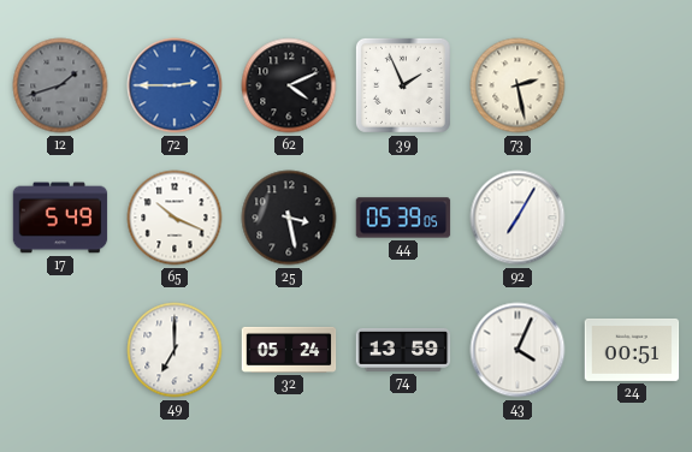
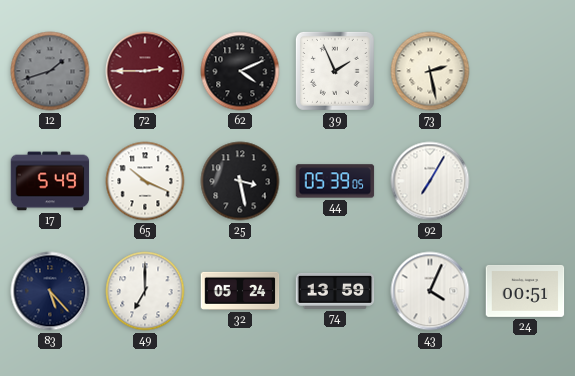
72 dial: blue -> burgundy (145, 71)
83: none -> 5:23 (50, 291)
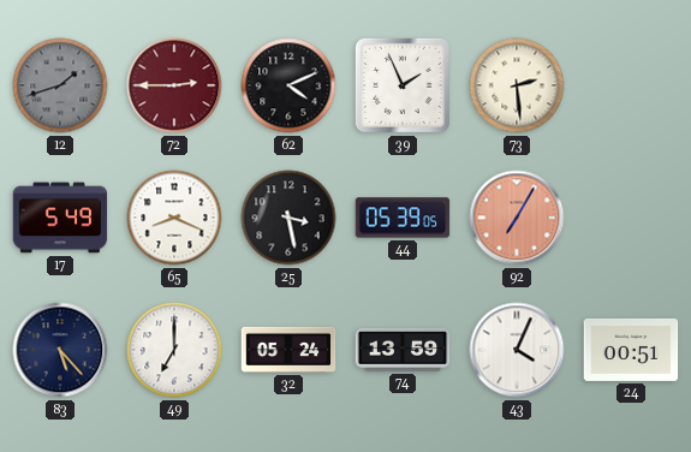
73: 2:28 -> 2:29 (517, 85)
65: 10:19 -> 8:19 (174, 218)
92 dial: white -> salmon (517, 218)
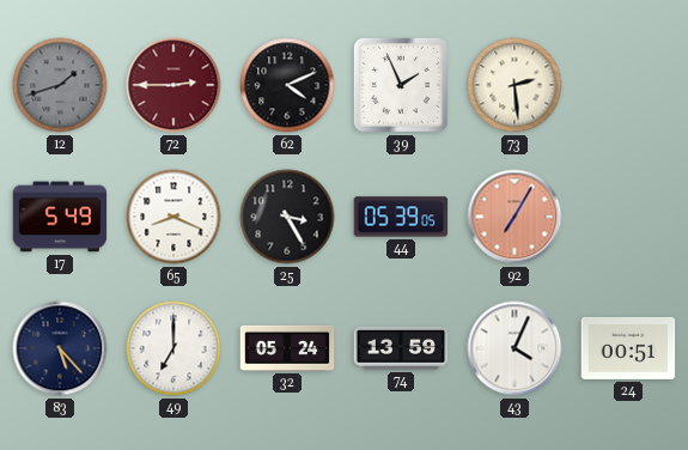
25: 3:28 -> 3:25 (287, 217)
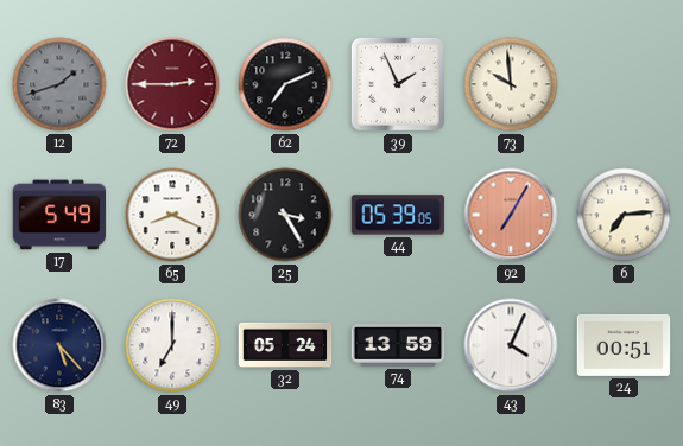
62: 4:11 -> 7:11 (285, 84)
73: 2:29 -> 9:59 (511, 84)
6: none -> 7:14 (624, 215)
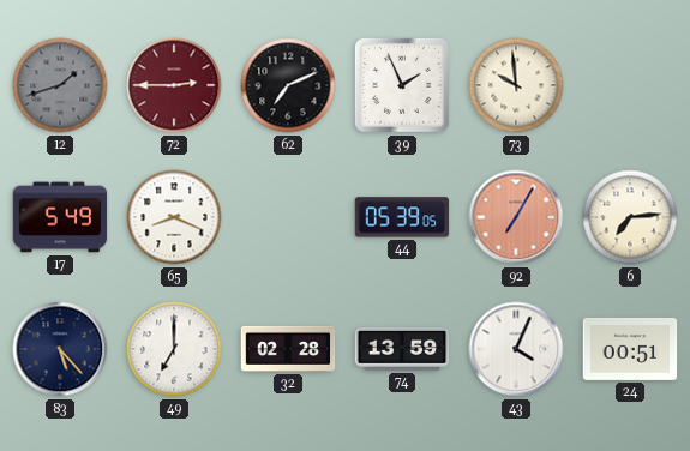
25: 3:25 -> none (285, 215)
32: 05:24 -> 02:28 (288, 349)
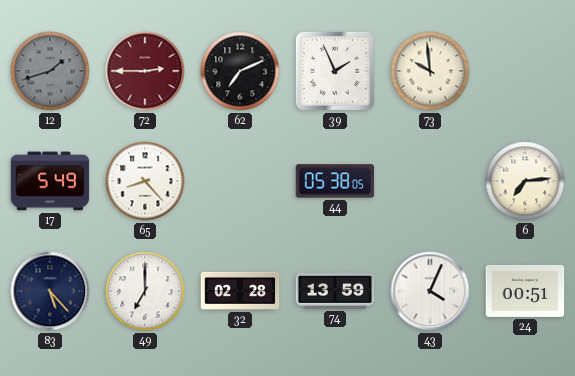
65: 8:19 -> 8:23 (145, 181)
44: 05:39 -> 05:38 (335, 181)
92: 7:05 -> none (516, 217)
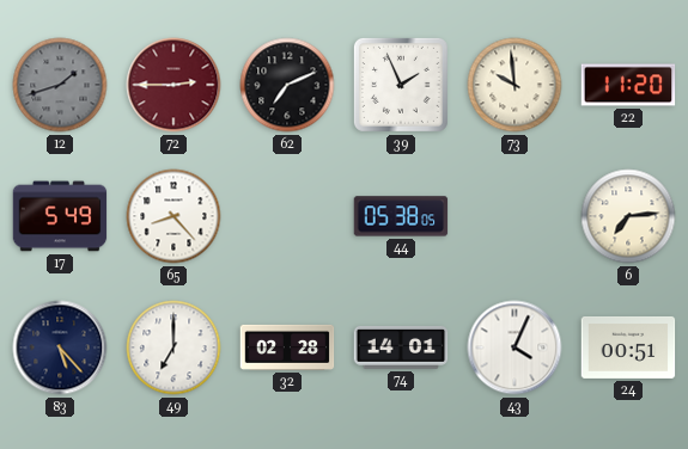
22: none -> 11:20 (628, 85)
74: 13:59 -> 14:01 (401, 347)
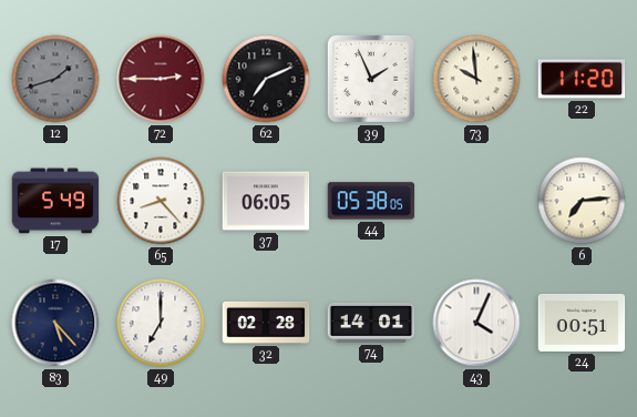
37: none -> 06:05 (266, 201)
